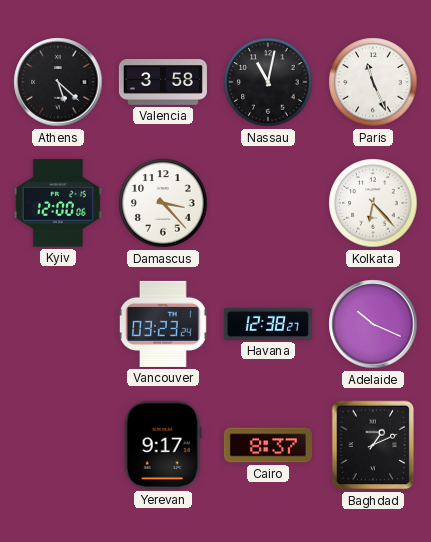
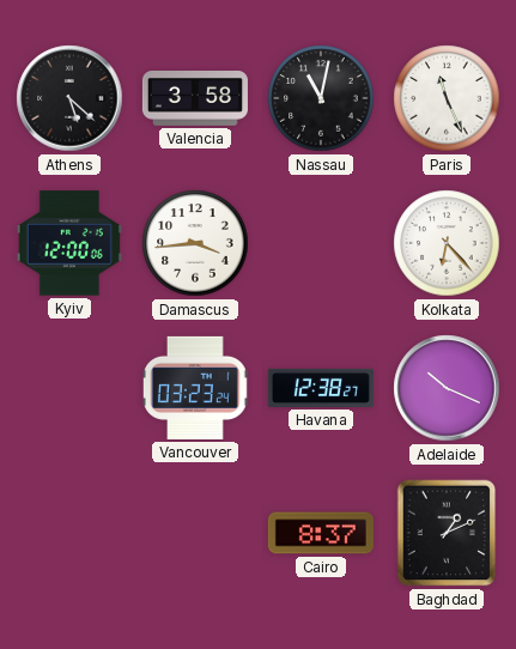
Damascus: 3:23 -> 3:44 (195, 243)
Yerevan: 9:17 -> none (163, 445)
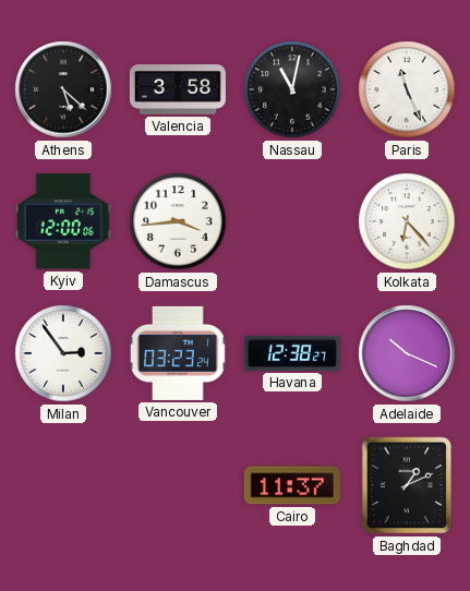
Milan: none -> 2:54 (63, 353)
Cairo: 8:37 -> 11:37 (292, 485)
